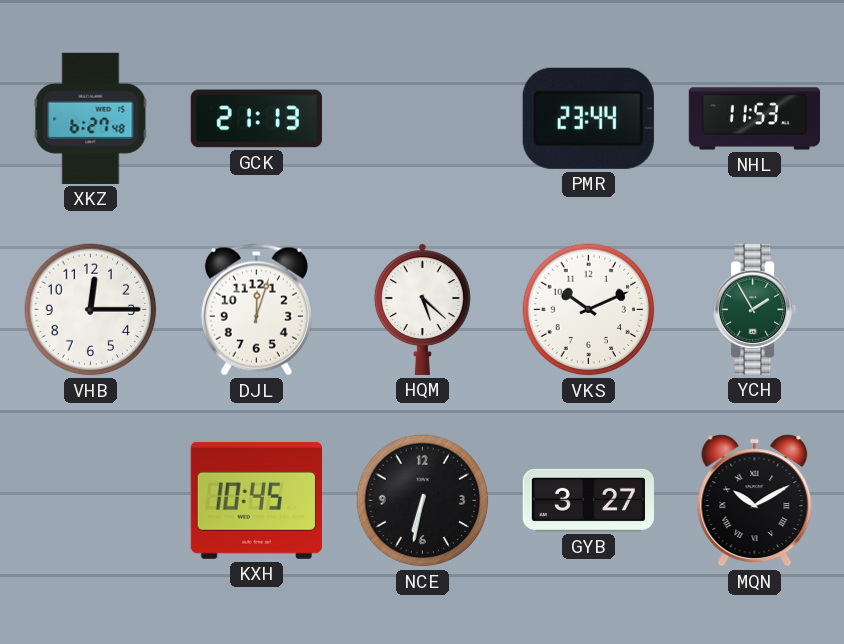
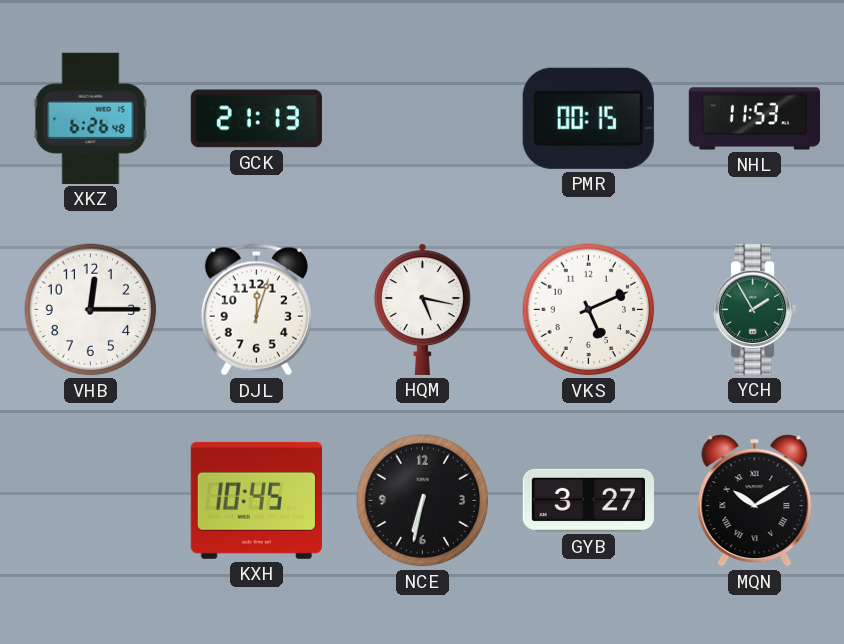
XKZ: 6:27 -> 6:26 (91, 118)
PMR: 23:44 -> 00:15 (588, 118)
HQM: 5:22 -> 5:17 (422, 309)
VKS: 10:11 -> 5:11 (589, 310)
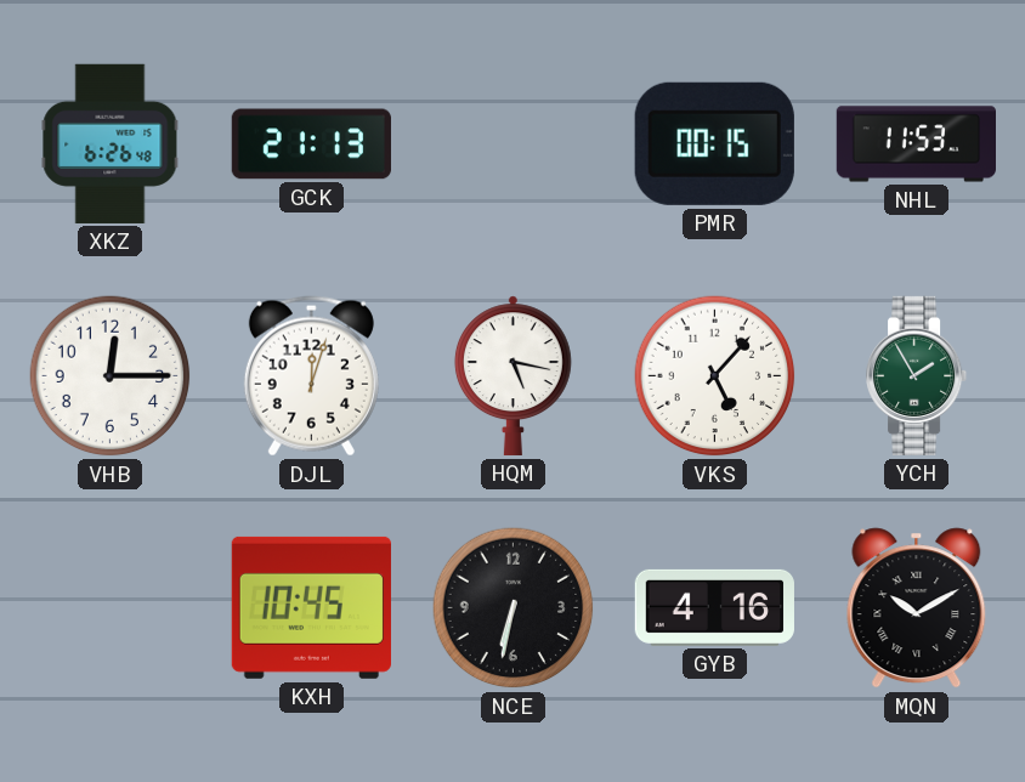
VKS: 5:11 -> 5:07 (715, 376)
GYB: 3:27 -> 4:16 (714, 607)
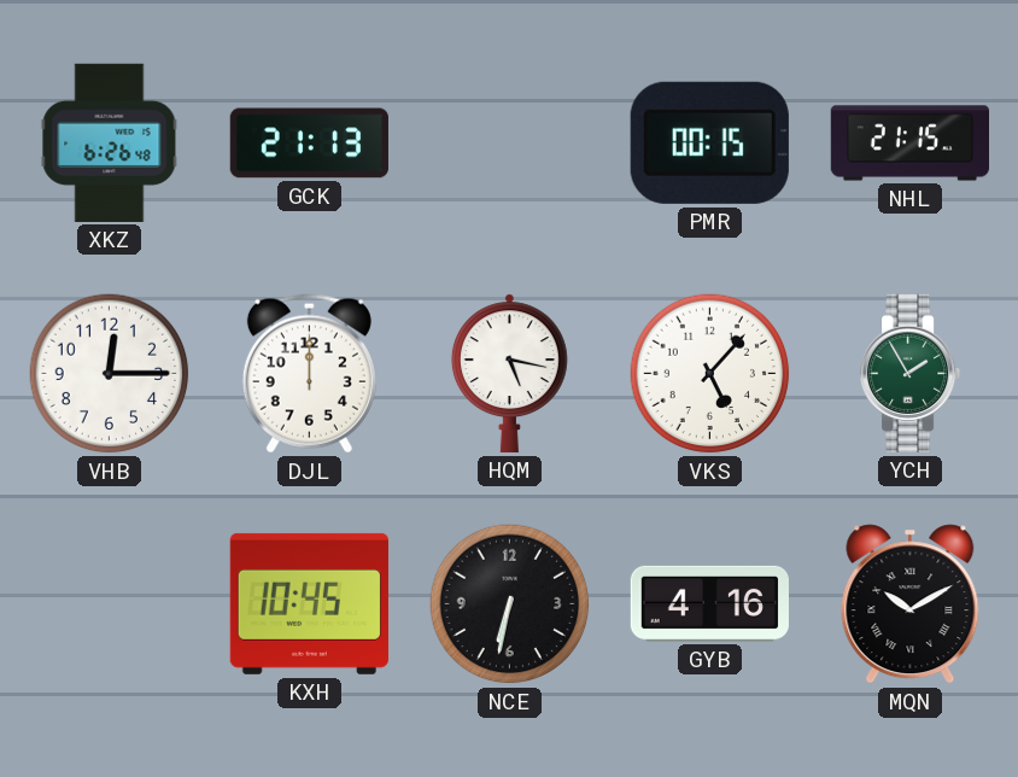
NHL: 11:53 -> 21:15 (909, 144)
DJL: 12:03 -> 12:00 (309, 374)
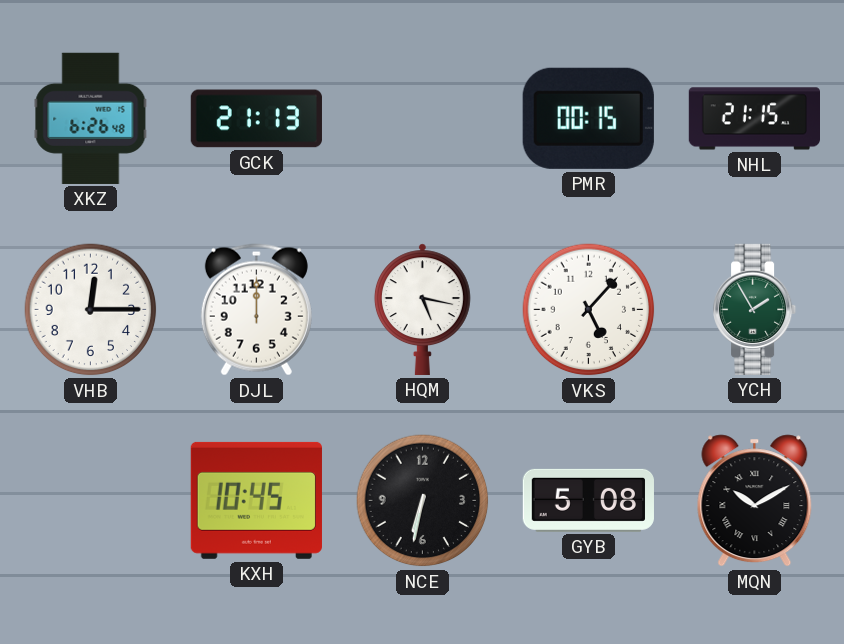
GYB: 4:16 -> 5:08 (588, 500)
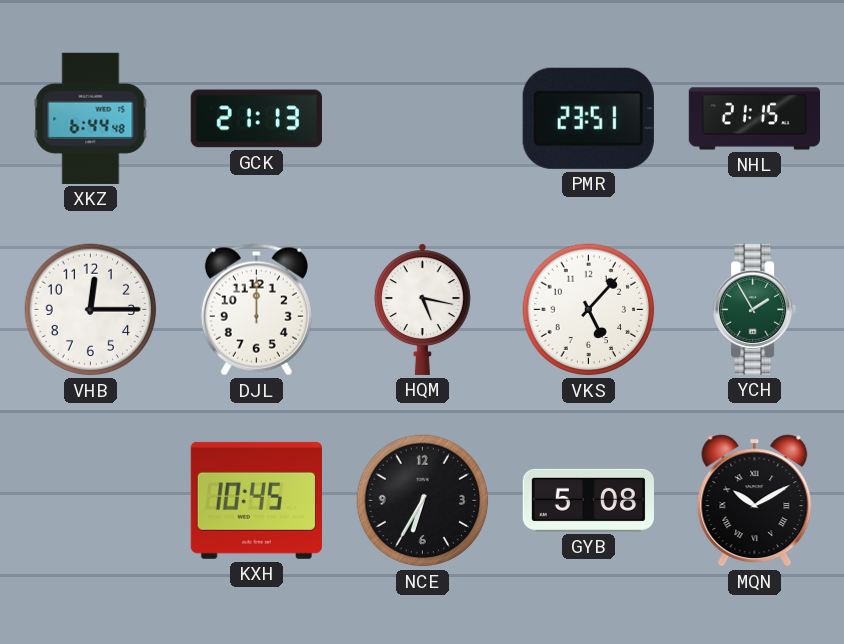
XKZ: 6:26 -> 6:44 (91, 118)
PMR: 00:15 -> 23:51 (588, 118)
NCE: 6:32 -> 6:35 (423, 501)
